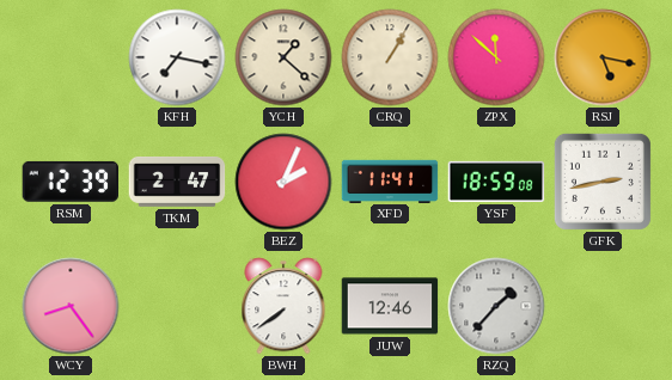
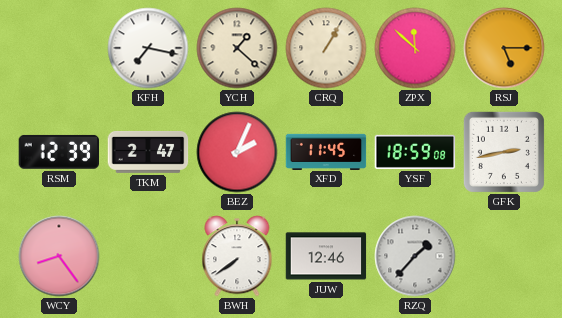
RSJ: 5:17 -> 5:15 (504, 48)
XFD: 11:41 -> 11:45 (326, 151)
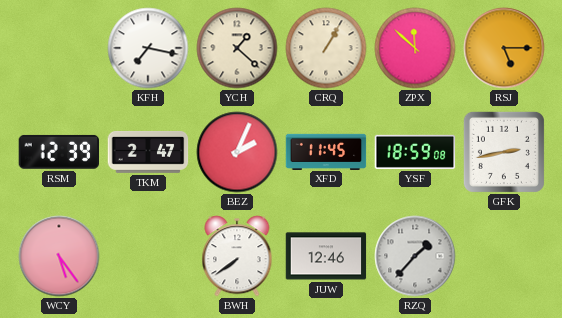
WCY: 8:24 -> 5:24 (59, 256)
